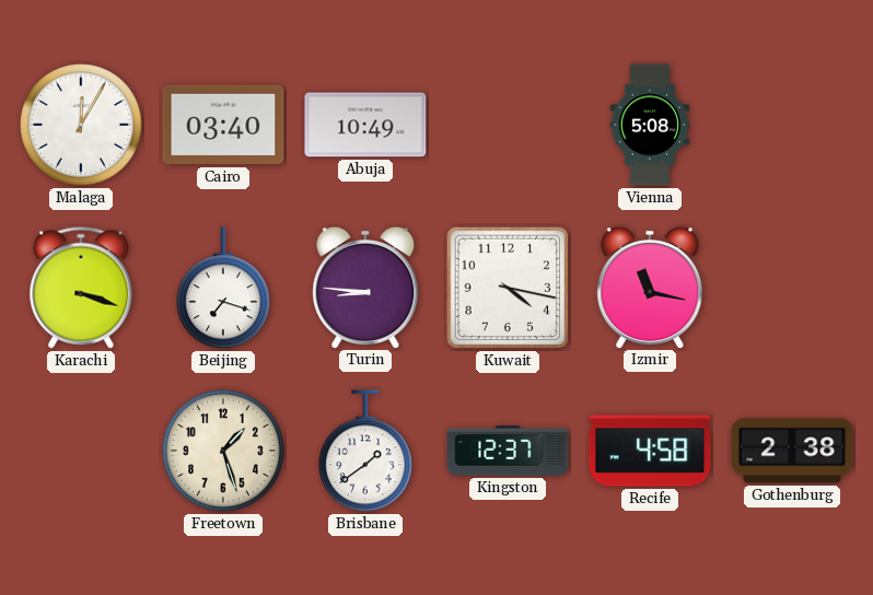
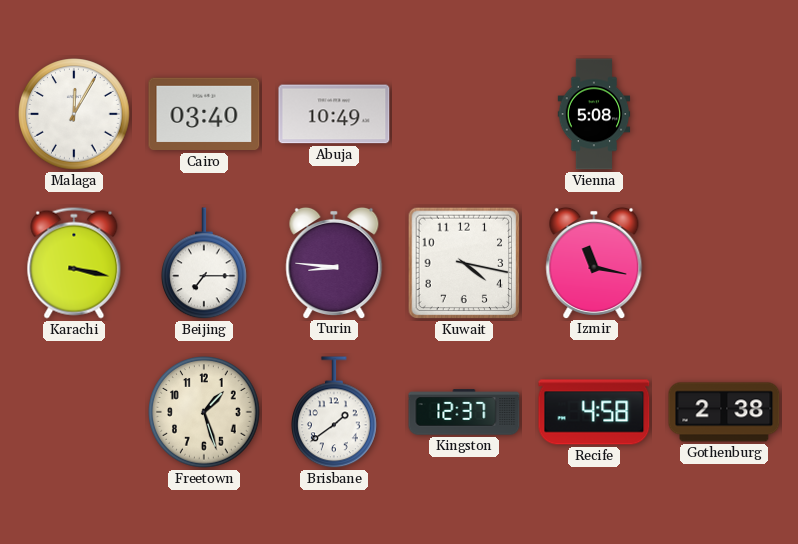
Karachi: 3:18 -> 3:17 (74, 263)
Beijing: 7:18 -> 7:15 (205, 264)
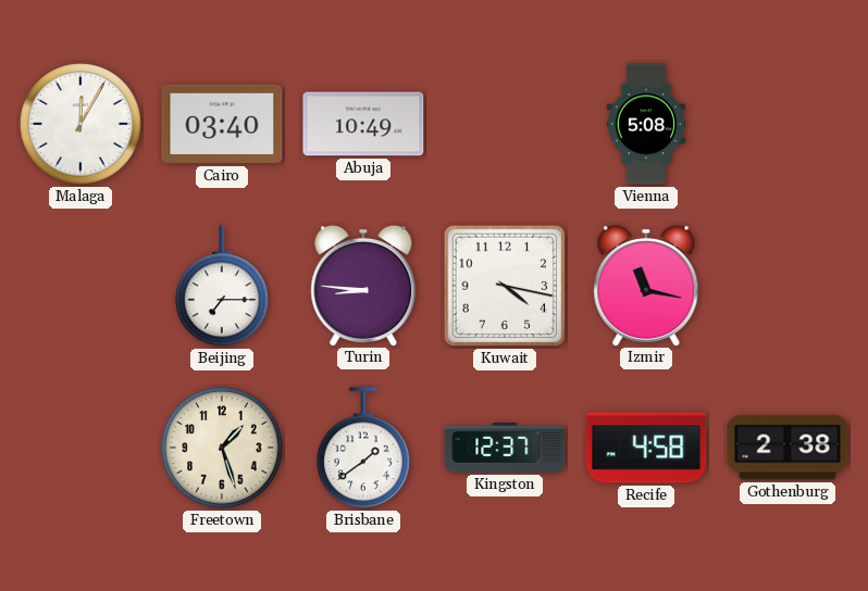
Karachi: 3:17 -> none (74, 263)
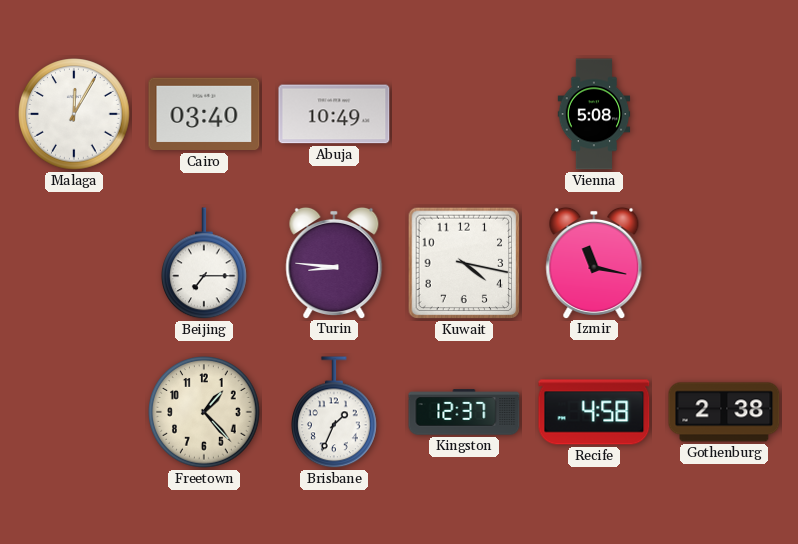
Freetown: 1:27 -> 1:23 (204, 412)
Brisbane: 1:39 -> 1:34 (335, 413)
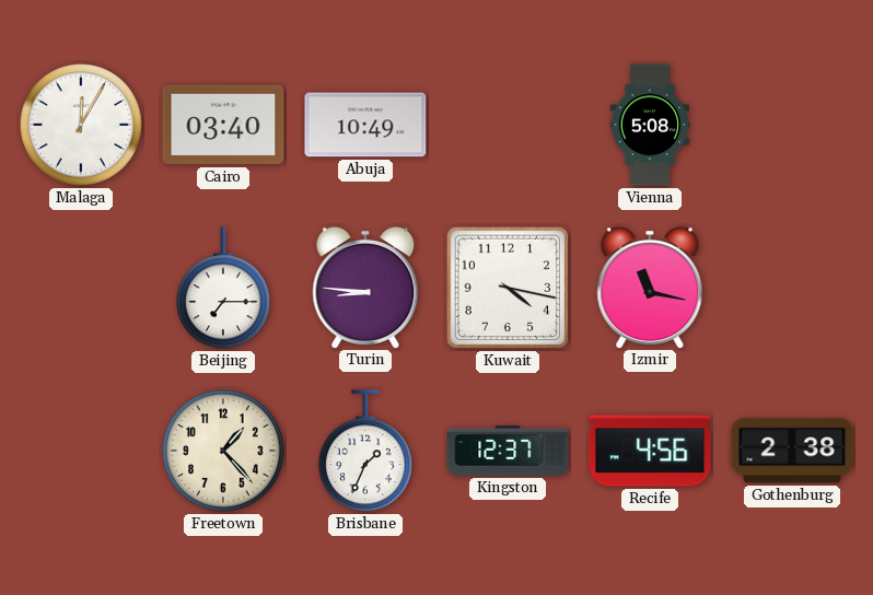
Recife: 4:58 -> 4:56 (650, 451)
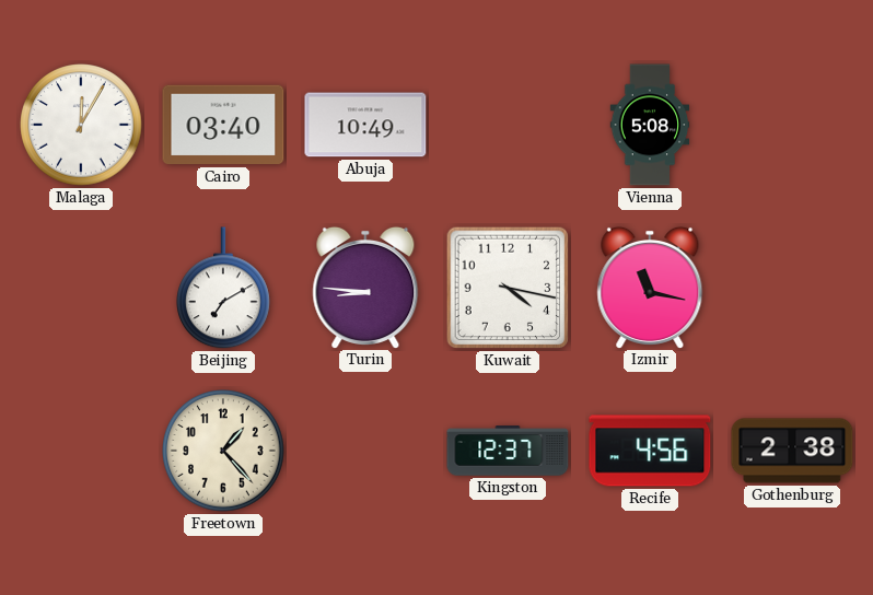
Beijing: 7:15 -> 7:10 (224, 289)
Brisbane: 1:34 -> none (366, 452)
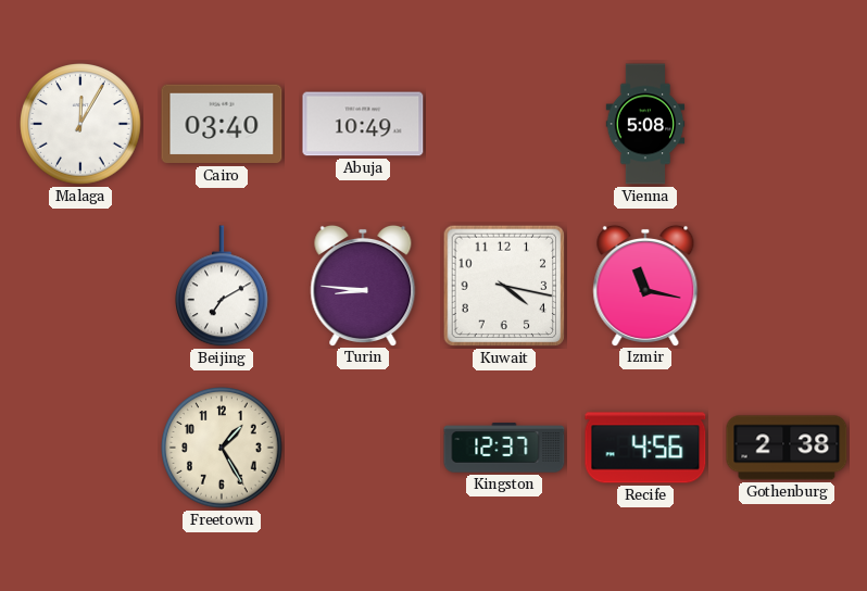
Freetown: 1:23 -> 1:25 (222, 448)
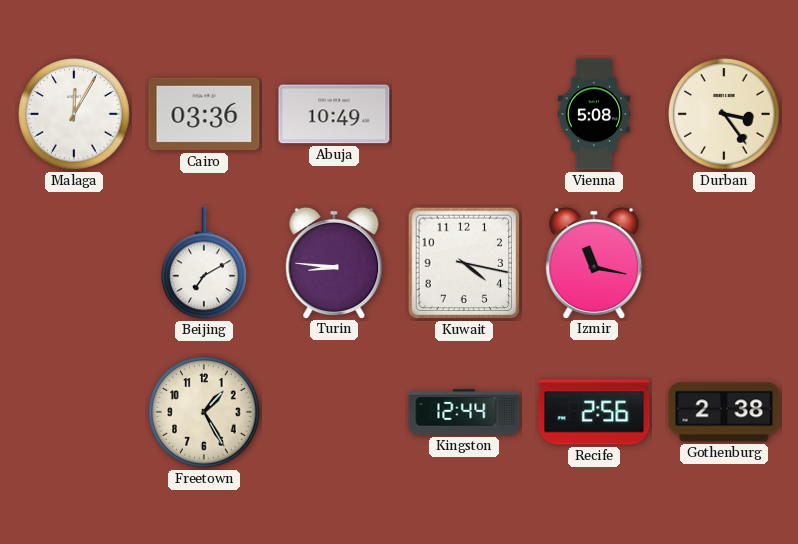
Cairo: 03:40 -> 03:36 (204, 114)
Durban: none -> 3:24 (724, 114)
Kingston: 12:37 -> 12:44 (464, 412)
Recife: 4:56 -> 2:56 (594, 412)
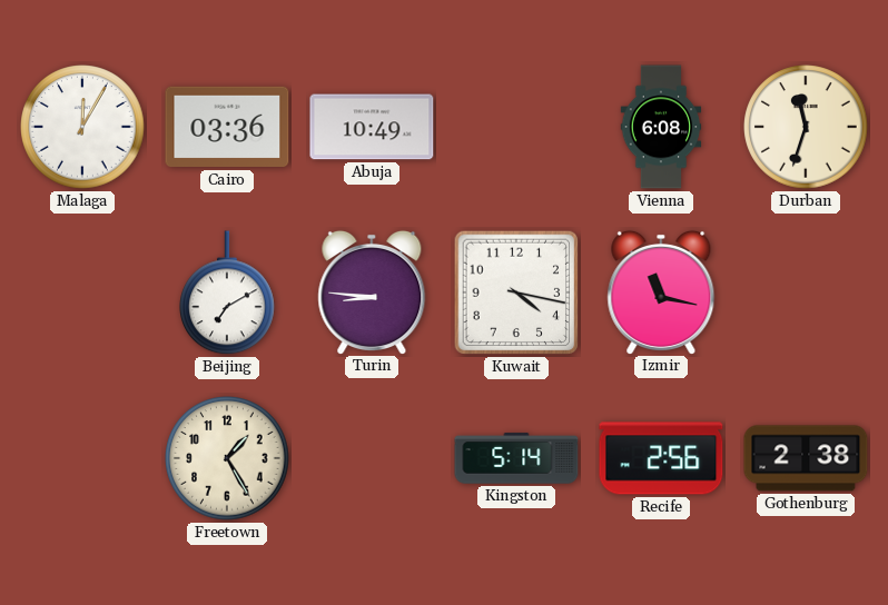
Vienna: 5:08 -> 6:08 (661, 127)
Durban: 3:24 -> 11:33 (806, 127)
Kingston: 12:44 -> 5:14 (516, 458)
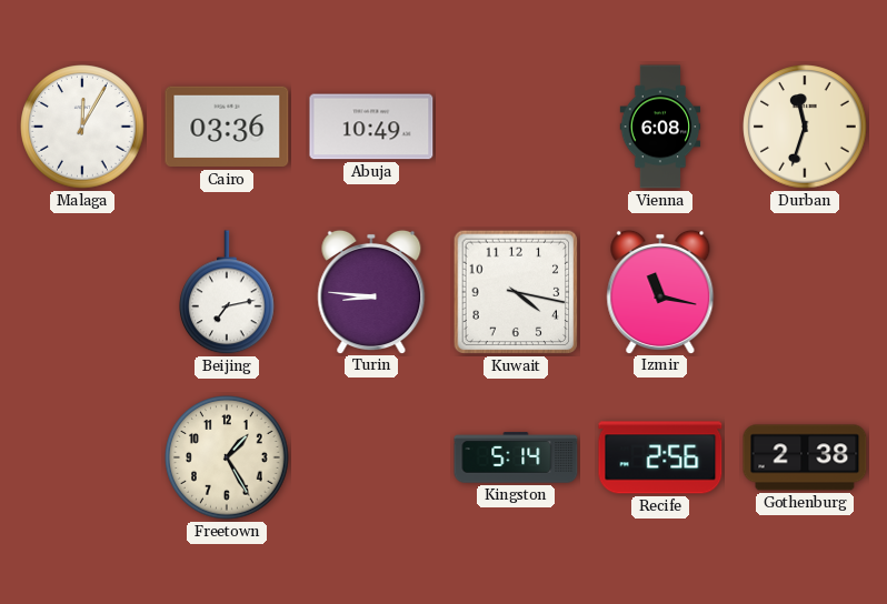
Beijing: 7:10 -> 7:13 (228, 293)
